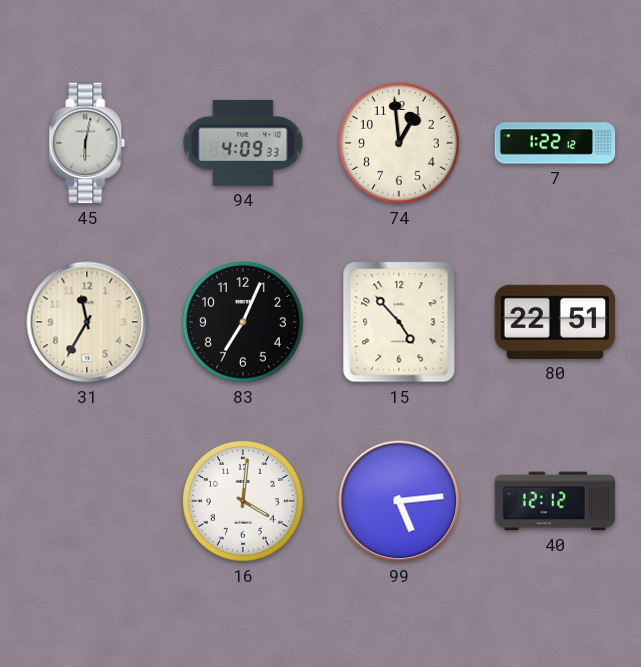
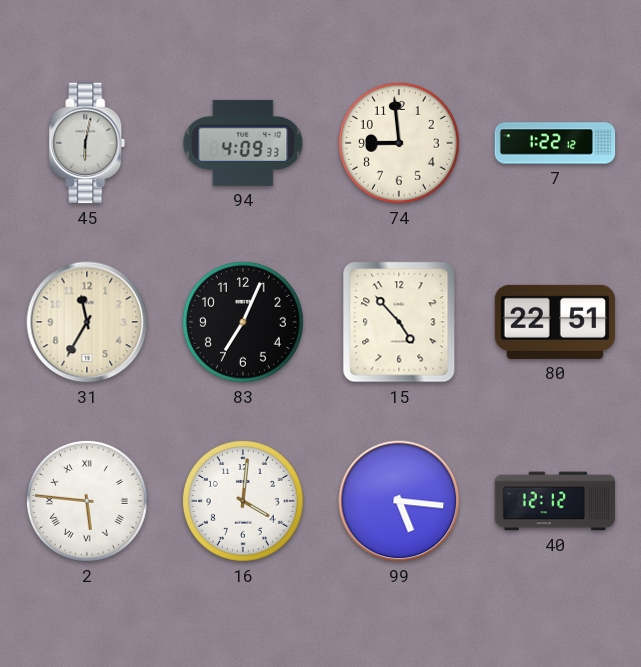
74: 12:59 -> 8:59 (399, 143)
2: none -> 5:46 (87, 501)
99: 5:14 -> 5:16 (399, 501)
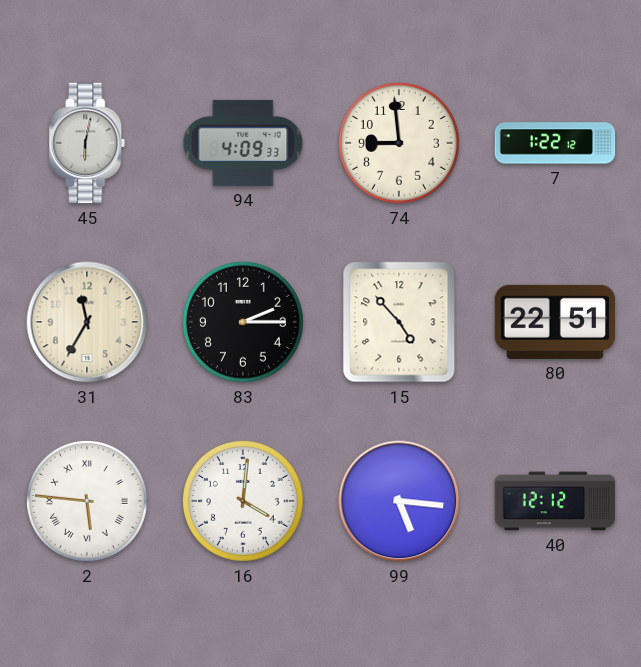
83: 7:04 -> 2:15 (243, 322)
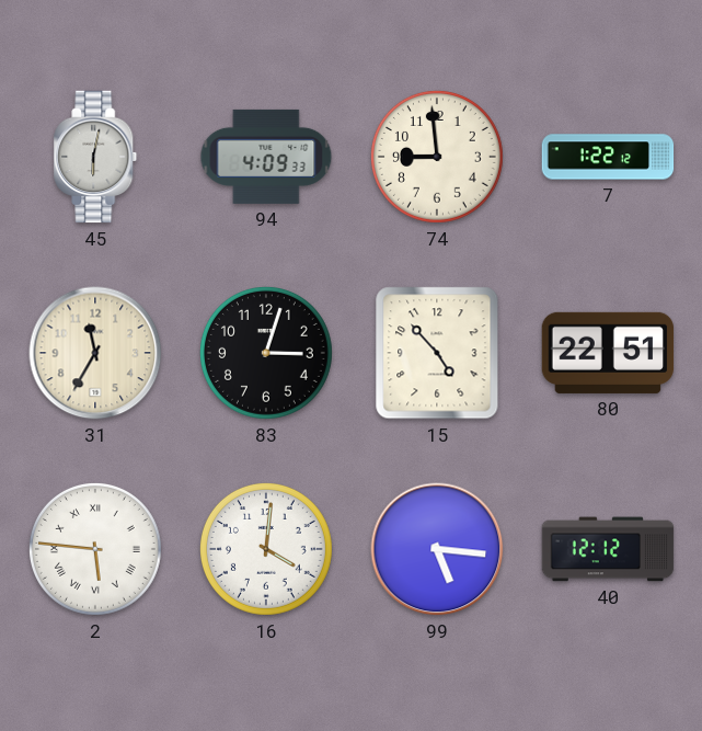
83: 2:15 -> 3:03 (266, 353)
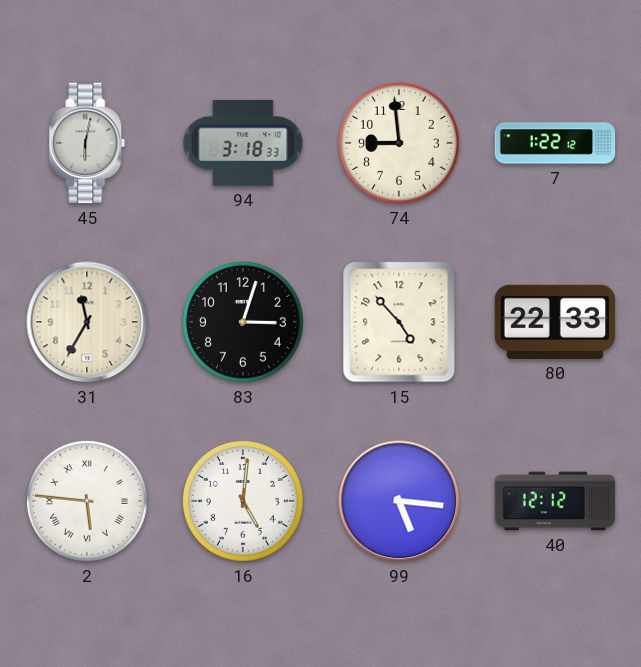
94: 4:09 -> 3:18 (243, 143)
80: 22:51 -> 22:33 (555, 322)
16: 4:01 -> 5:01 (243, 501)
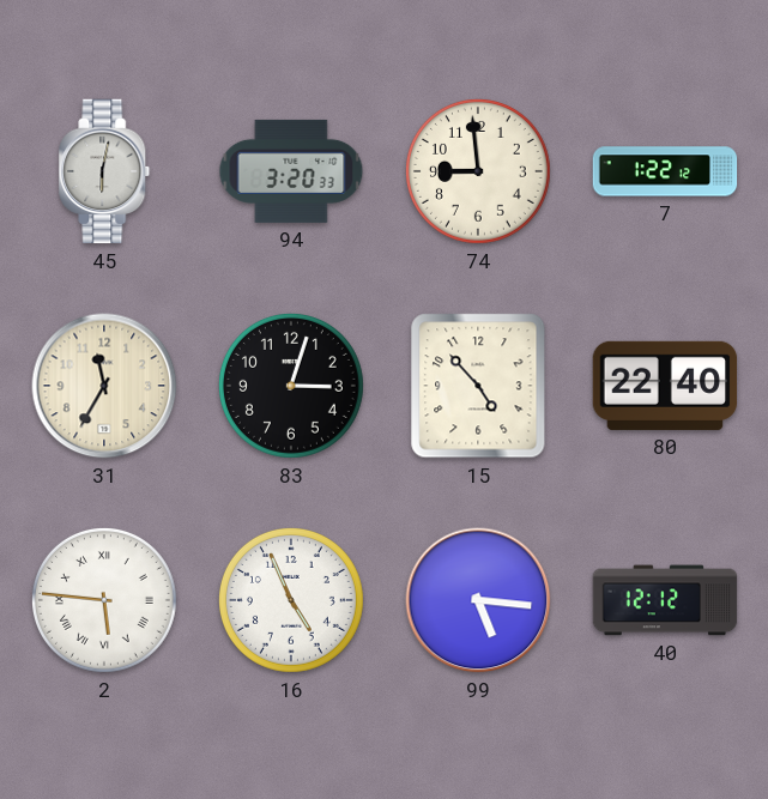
94: 3:18 -> 3:20 (291, 171)
80: 22:33 -> 22:40 (665, 386)
16: 5:01 -> 4:56 (291, 600)
